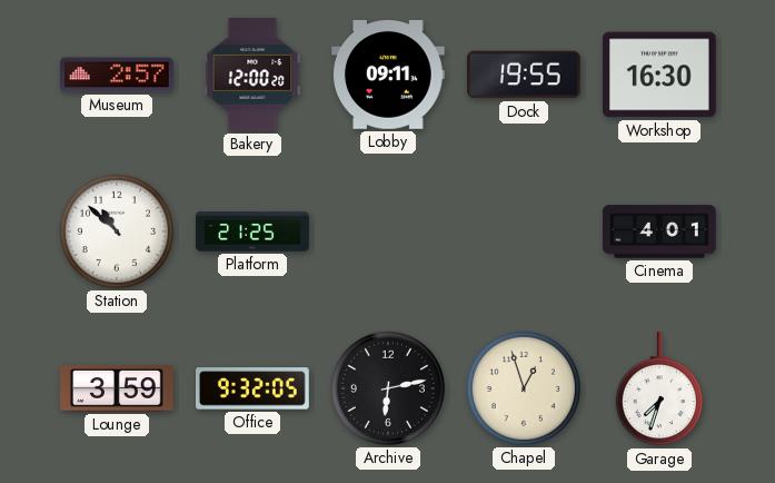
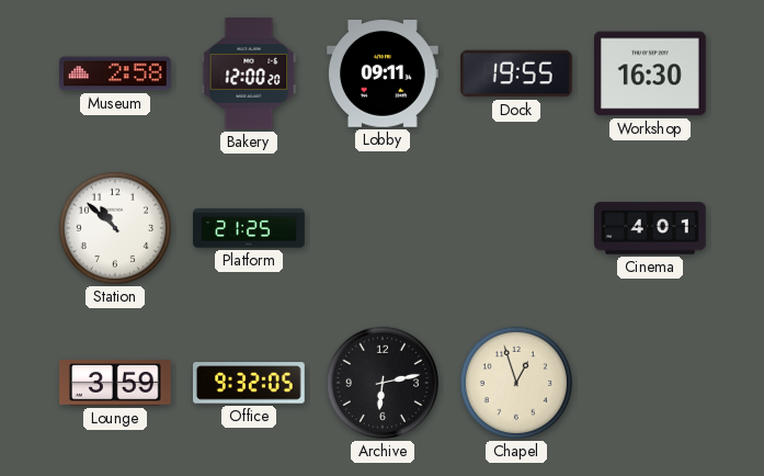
Museum: 2:57 -> 2:58 (116, 73)
Garage: 7:33 -> none (659, 390)
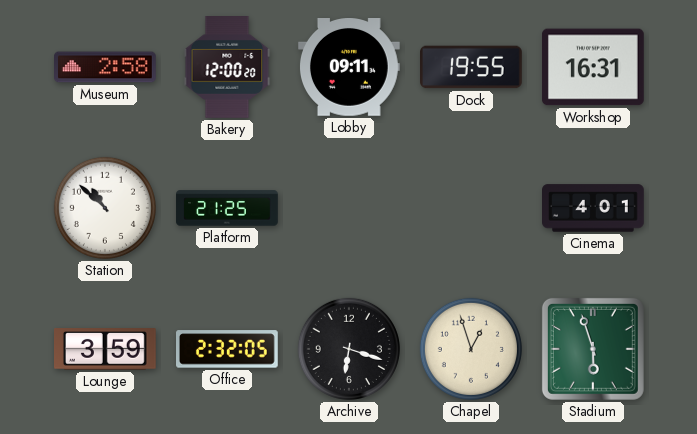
Workshop: 16:30 -> 16:31 (594, 67)
Office: 9:32 -> 2:32 (228, 349)
Archive: 6:13 -> 6:18 (349, 349)
Stadium: none -> 5:57 (593, 349)
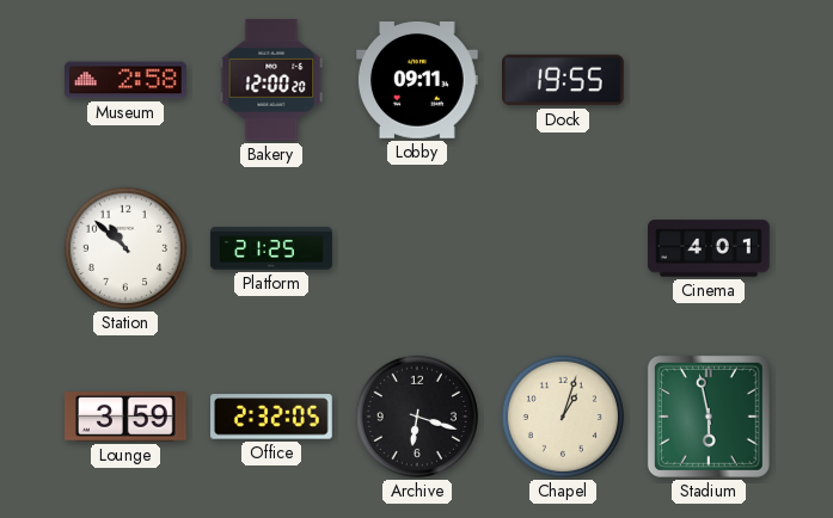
Workshop: 16:31 -> none (594, 67)
Chapel: 12:57 -> 1:03 (563, 417)
Stadium: 5:57 -> 5:58 (709, 417)
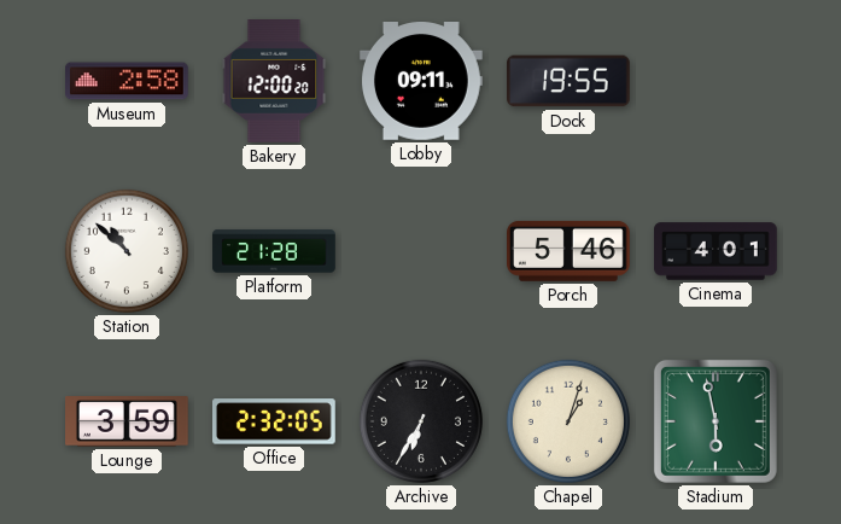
Platform: 21:25 -> 21:28 (274, 251)
Porch: none -> 5:46 (570, 251)
Archive: 6:18 -> 6:35 (421, 421)
